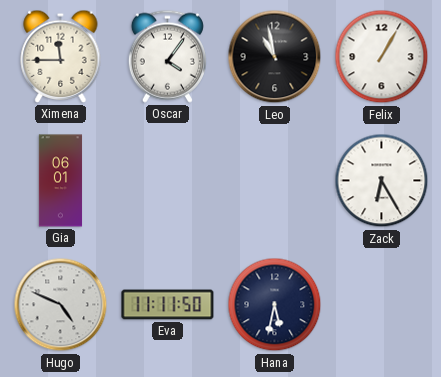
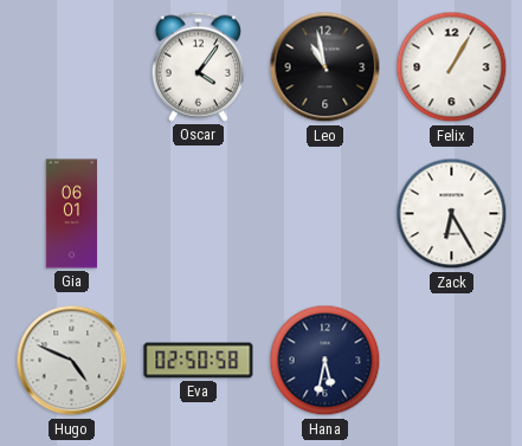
Ximena: 11:45 -> none (61, 56)
Eva: 11:11 -> 02:50 (199, 361)
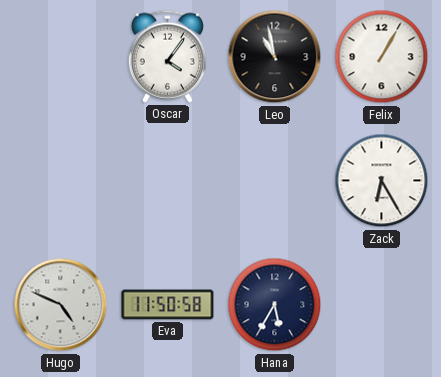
Gia: 06:01 -> none (72, 214)
Eva: 02:50 -> 11:50 (168, 305)
Hana: 5:32 -> 5:35 (275, 305)
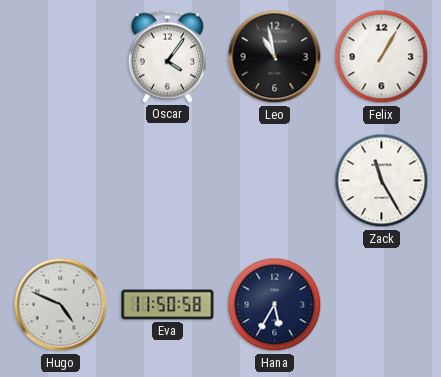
Zack: 6:25 -> 11:25 (382, 181)
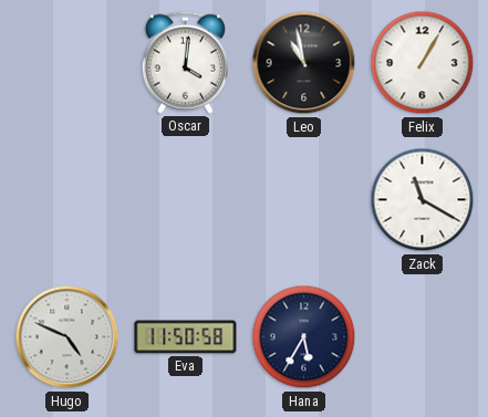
Oscar: 4:06 -> 4:01 (185, 62)
Zack: 11:25 -> 11:20 (423, 200)
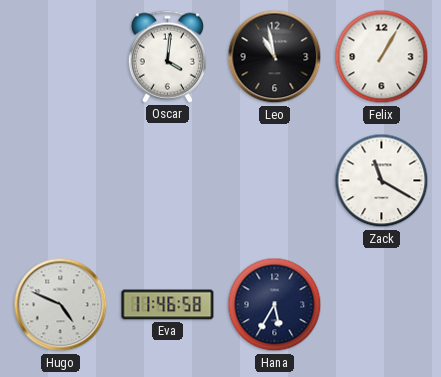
Eva: 11:50 -> 11:46 (168, 305)
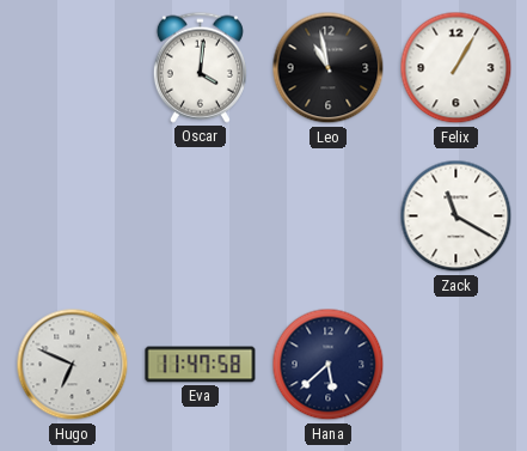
Hugo: 4:49 -> 6:49 (73, 365)
Eva: 11:46 -> 11:47 (201, 365)
Hana: 5:35 -> 5:38 (329, 365)
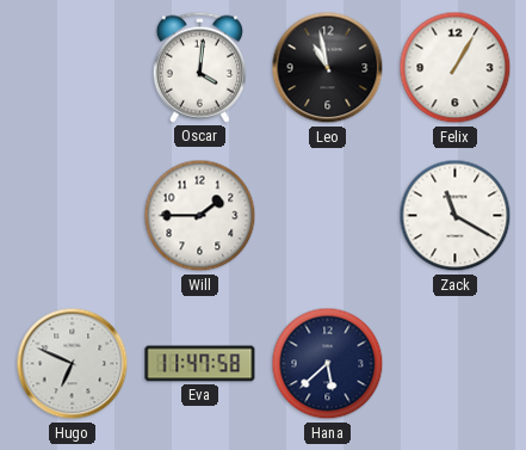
Will: none -> 1:45 (200, 216)
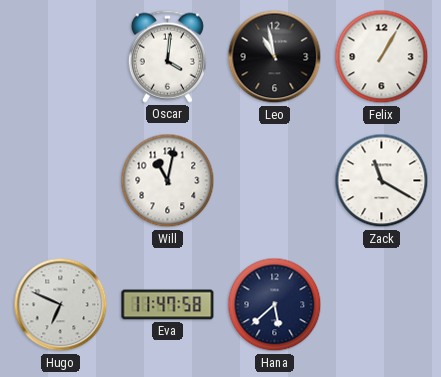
Will: 1:45 -> 11:02 (168, 181)
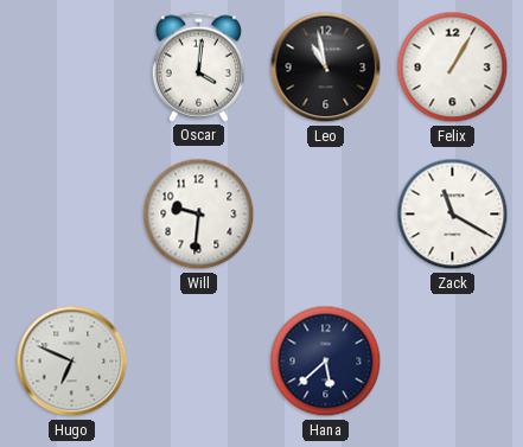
Will: 11:02 -> 9:31 (199, 215)
Eva: 11:47 -> none (168, 305)
